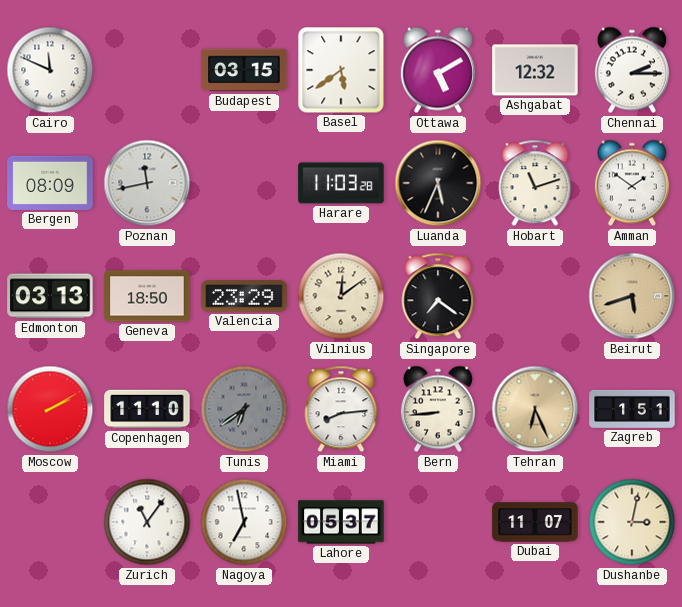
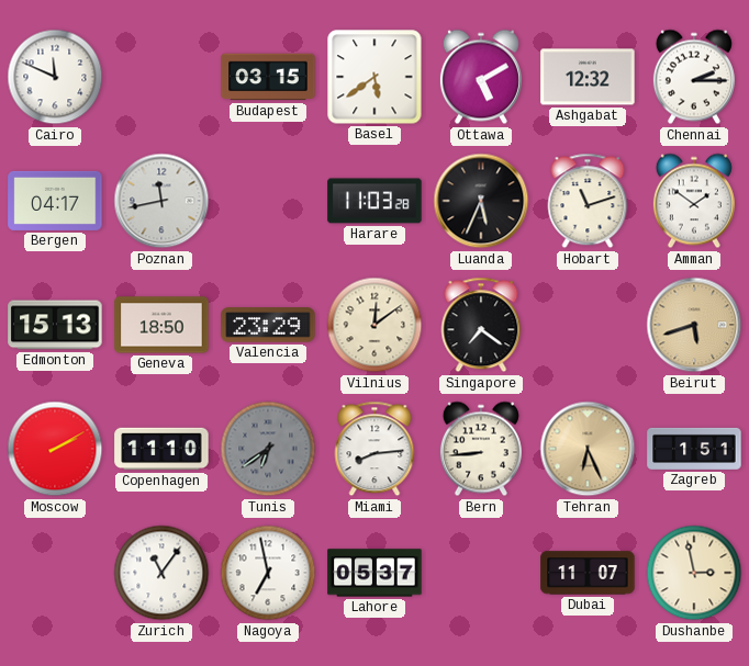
Bergen: 08:09 -> 04:17 (55, 201)
Edmonton: 03:13 -> 15:13 (55, 325)
Dushanbe: 3:02 -> 2:58 (694, 573)
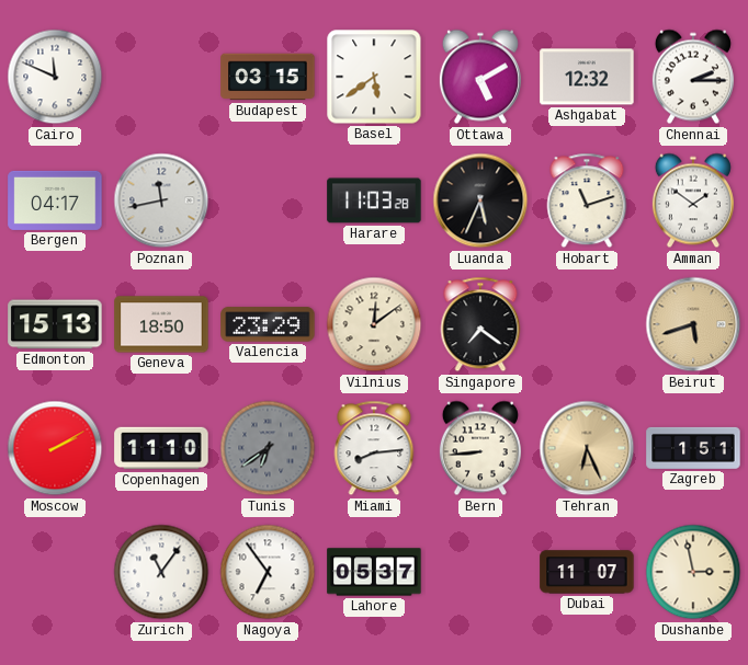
Nagoya: 6:58 -> 6:54 (268, 572)
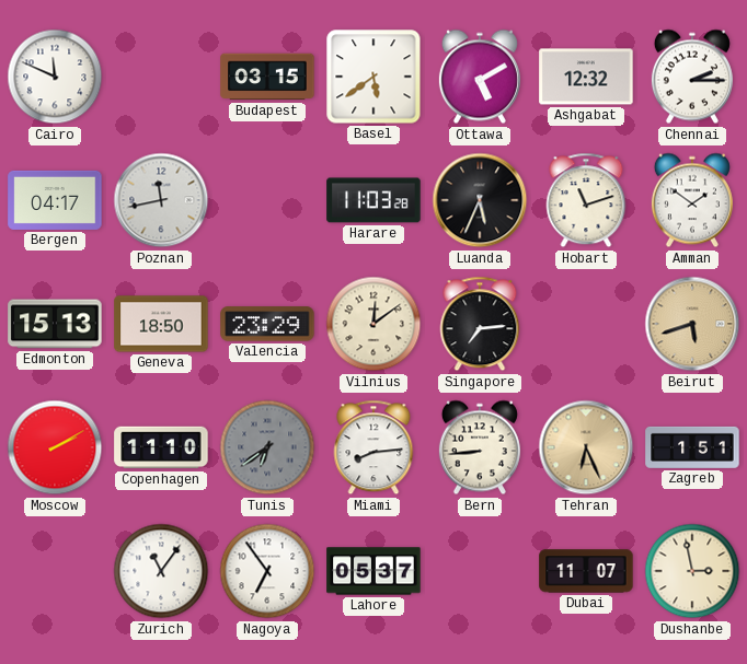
Singapore: 7:21 -> 7:14 (480, 324)
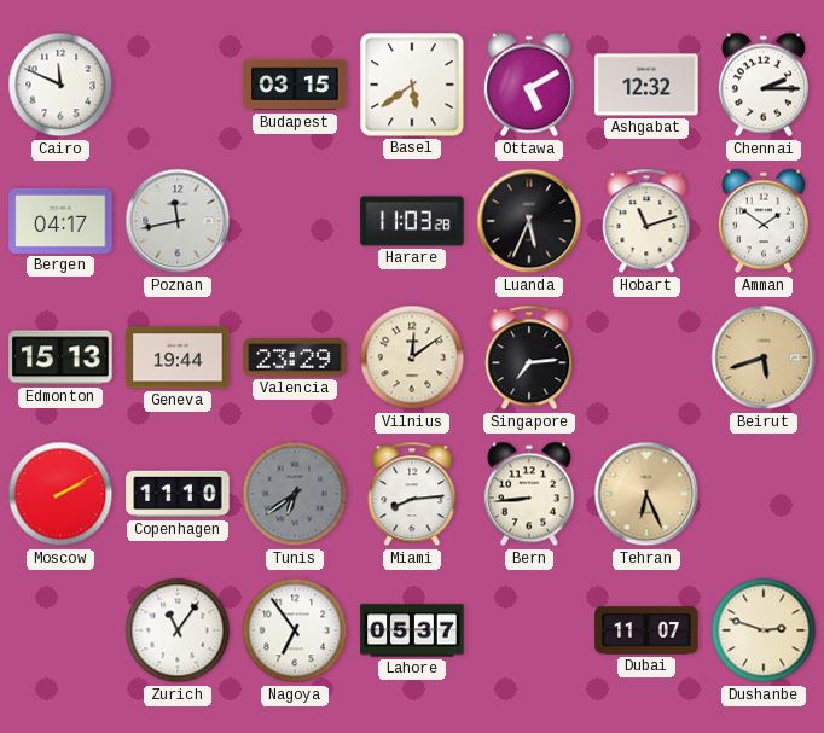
Geneva: 18:50 -> 19:44 (178, 357)
Zagreb: 1:51 -> none (692, 447)
Dushanbe: 2:58 -> 2:48 (764, 630)
